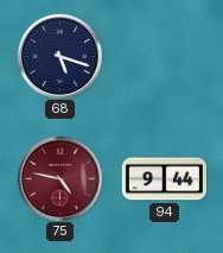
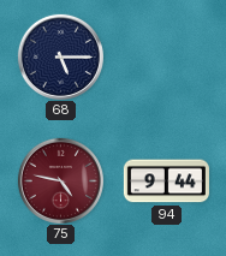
68: 5:18 -> 5:15 (60, 56)
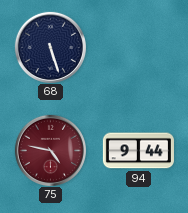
68: 5:15 -> 5:27 (50, 47)
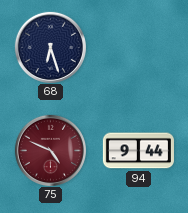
68: 5:27 -> 6:27 (50, 47)
75: 4:47 -> 4:49 (50, 150)
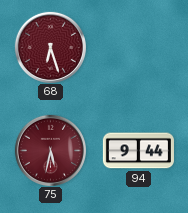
68 dial: navy -> burgundy (50, 47)
75: 4:49 -> 5:32 (50, 150)
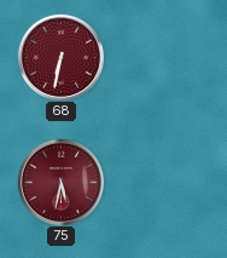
68: 6:27 -> 6:32 (60, 57)
94: 9:44 -> none (138, 151)
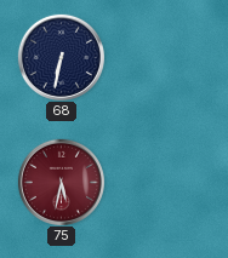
68 dial: burgundy -> navy (61, 57)
